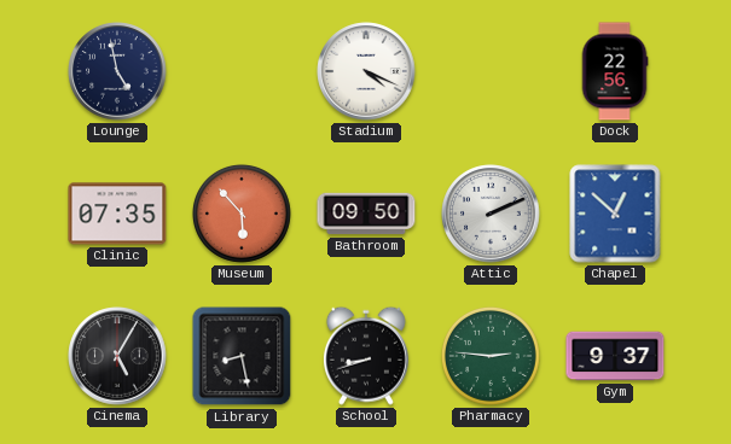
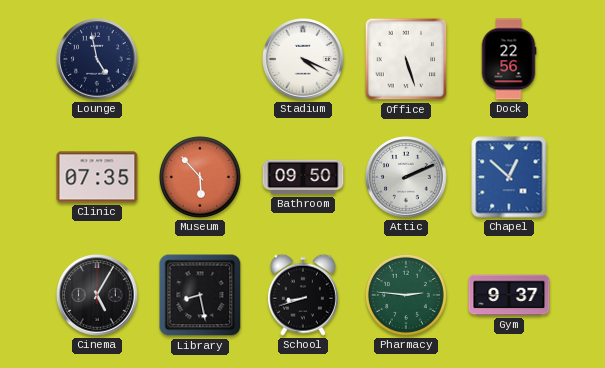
Office: none -> 5:27 (406, 59)
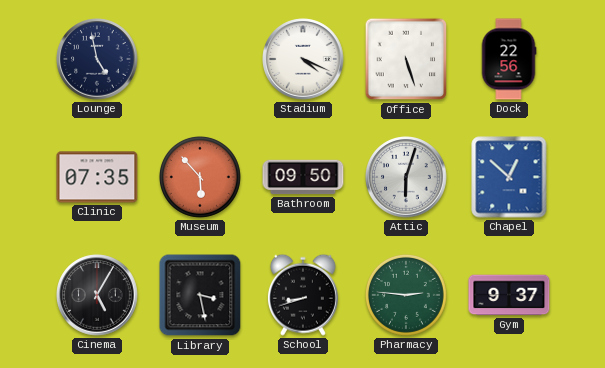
Attic: 2:11 -> 6:03 (406, 177)
Library: 8:28 -> 3:28 (200, 295)
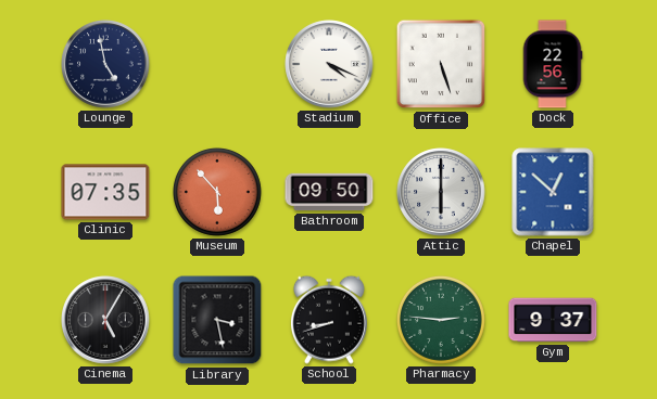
Attic: 6:03 -> 6:00 (441, 192)
